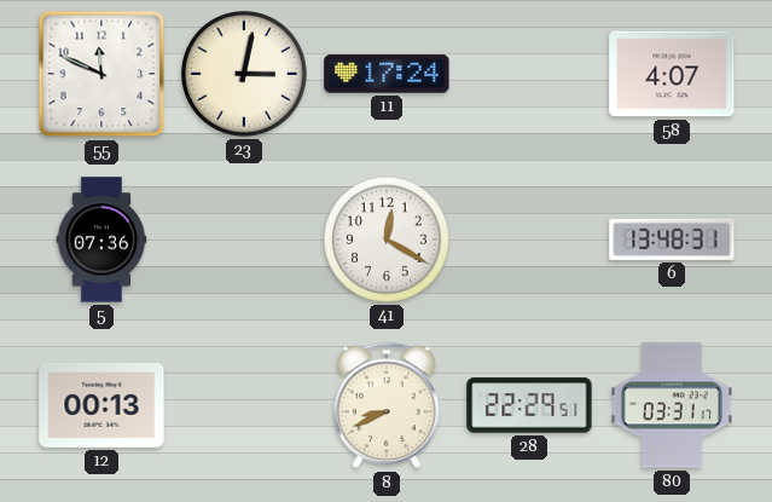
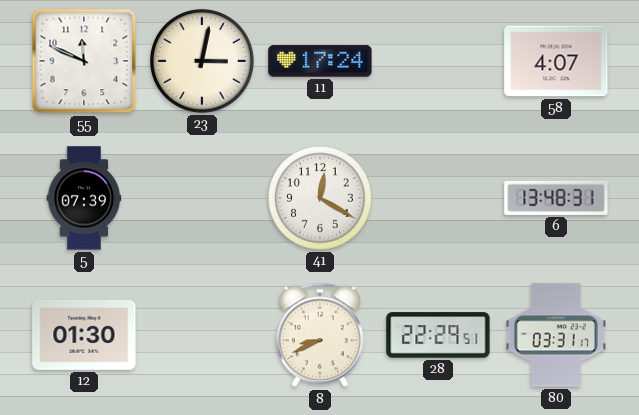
5: 07:36 -> 07:39 (84, 198)
12: 00:13 -> 01:30 (84, 335)
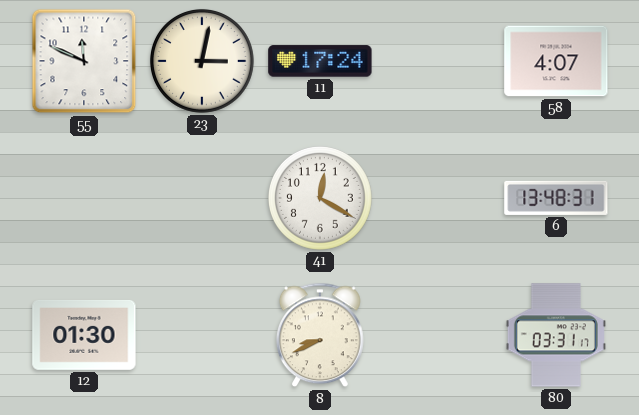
5: 07:39 -> none (84, 198)
28: 22:29 -> none (438, 335)
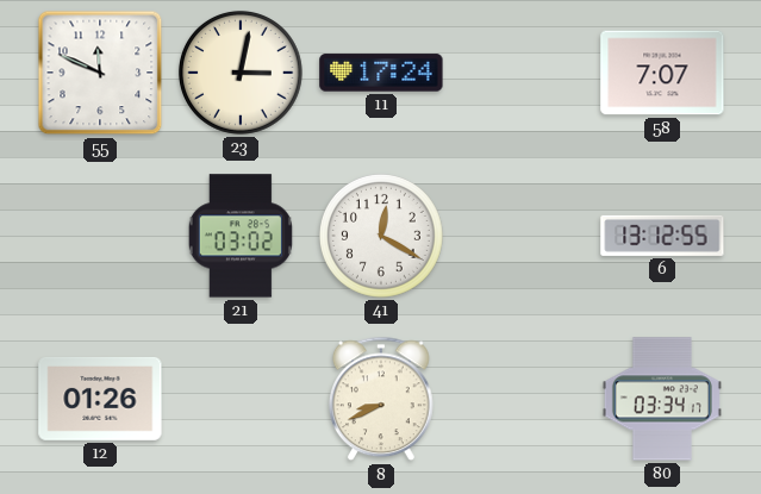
58: 4:07 -> 7:07 (662, 73)
21: none -> 03:02 (241, 236)
6: 13:48 -> 13:12 (662, 236)
12: 01:30 -> 01:26 (100, 399)
80: 03:31 -> 03:34 (662, 399)
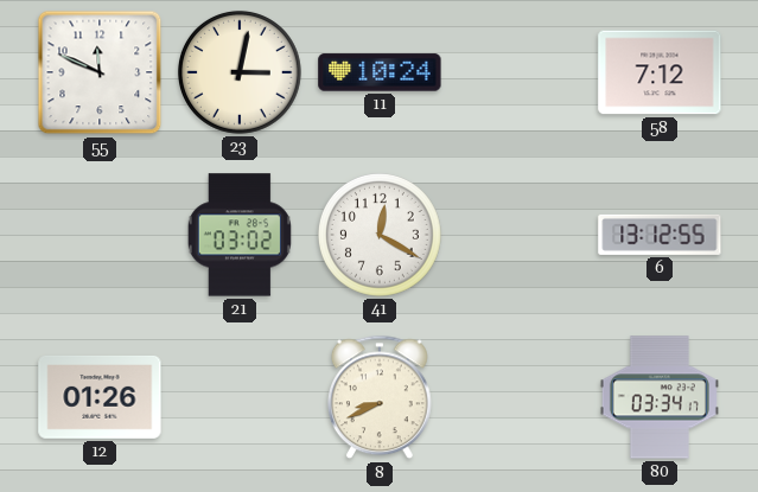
11: 17:24 -> 10:24 (380, 72)
58: 7:07 -> 7:12 (660, 72)
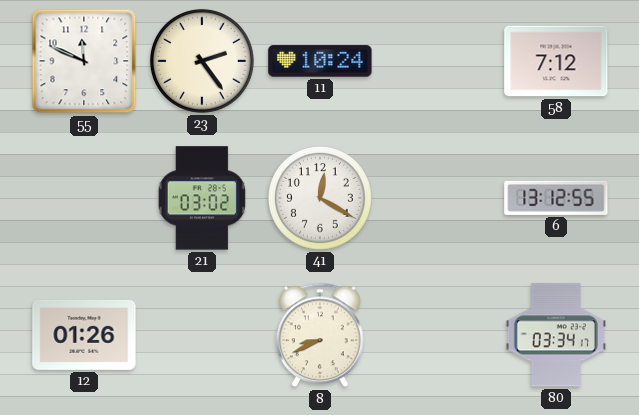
23: 3:02 -> 2:24 (202, 61)
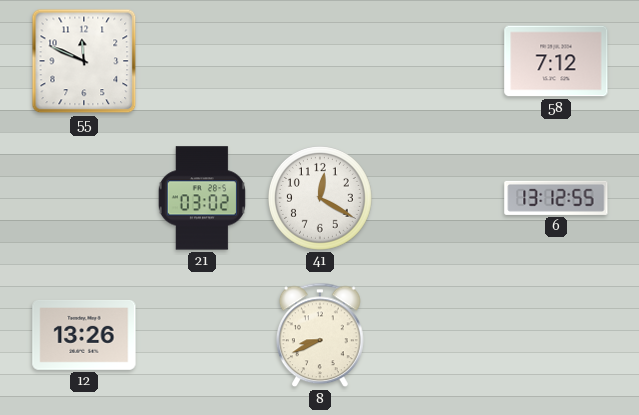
23: 2:24 -> none (202, 61)
11: 10:24 -> none (320, 61)
12: 01:26 -> 13:26 (84, 335)
80: 03:34 -> none (556, 335)
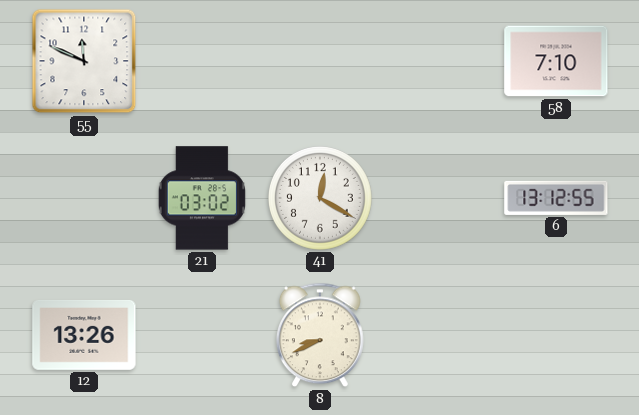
58: 7:12 -> 7:10 (556, 61)
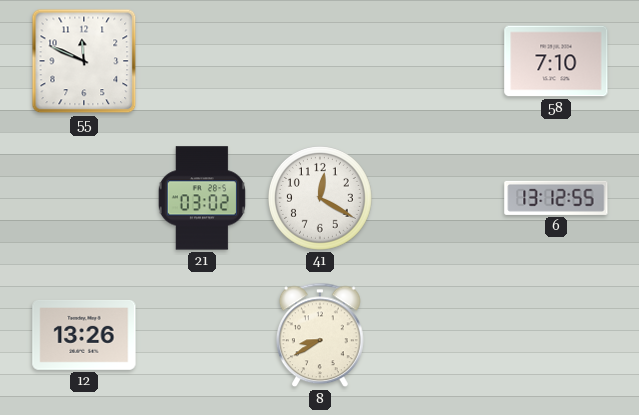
8: 8:41 -> 8:40 (320, 335)
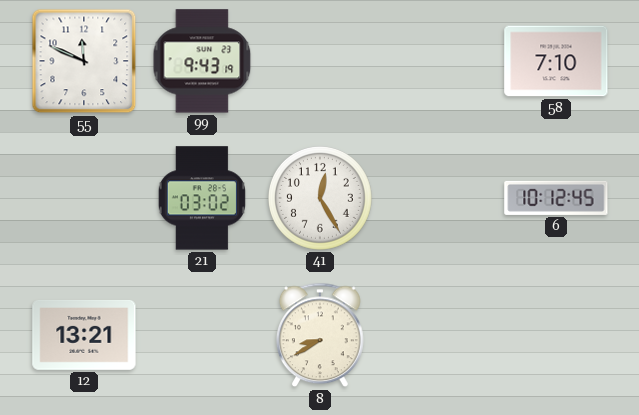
99: none -> 9:43 (202, 61)
41: 12:20 -> 12:25 (320, 198)
6: 13:12 -> 10:12 (556, 198)
12: 13:26 -> 13:21 (84, 335)
